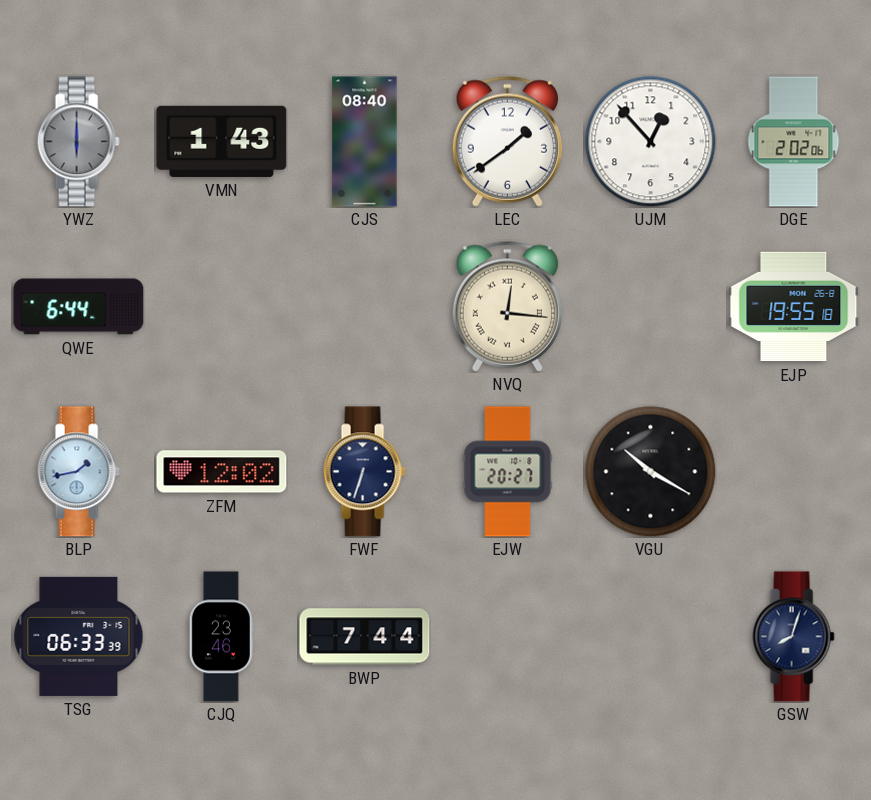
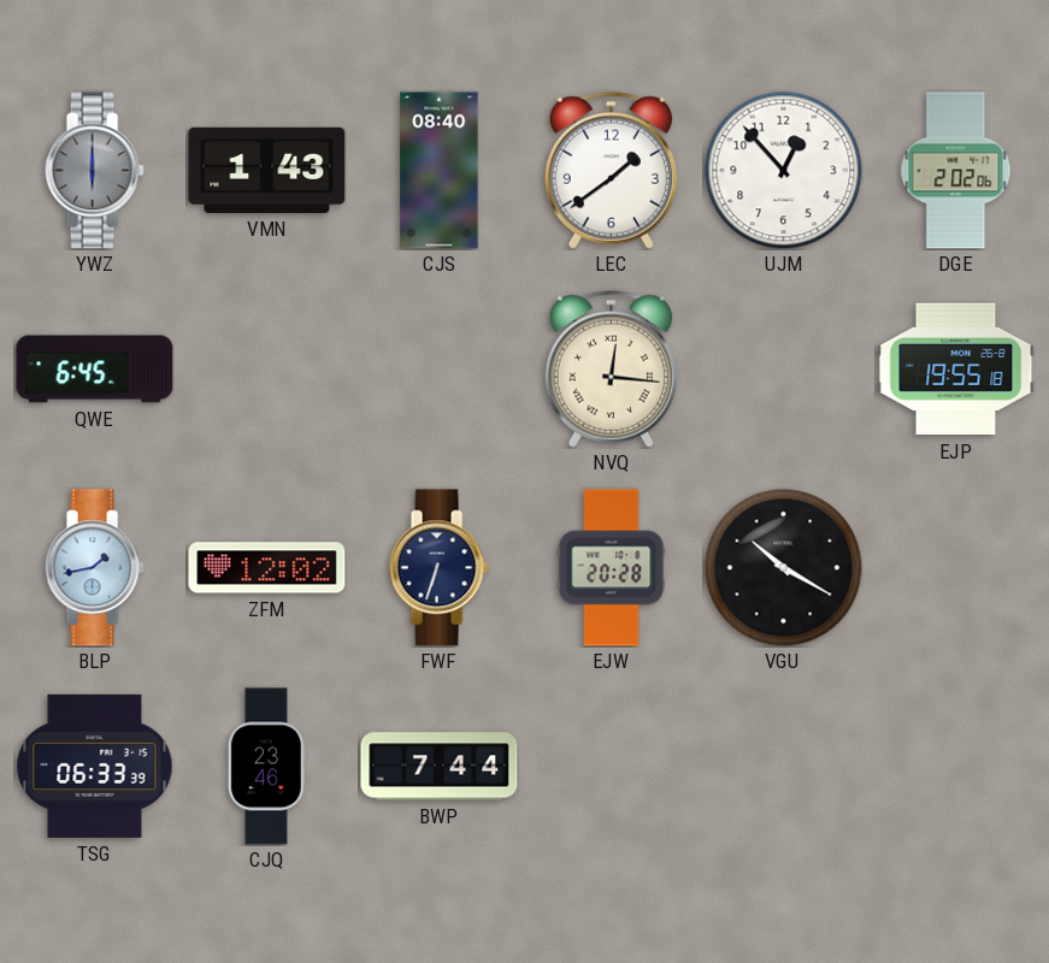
QWE: 6:44 -> 6:45 (95, 370)
EJW: 20:27 -> 20:28 (612, 568)
GSW: 8:03 -> none (793, 637)
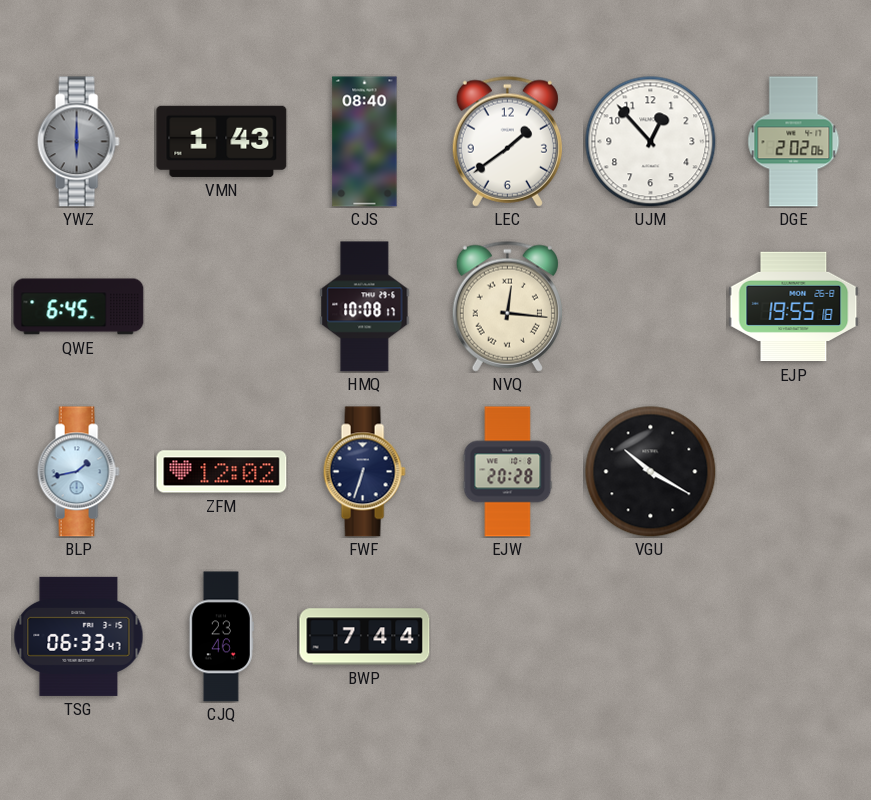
HMQ: none -> 10:08 (365, 307)
TSG: 06:33:39 -> 06:33:47 (79, 636)
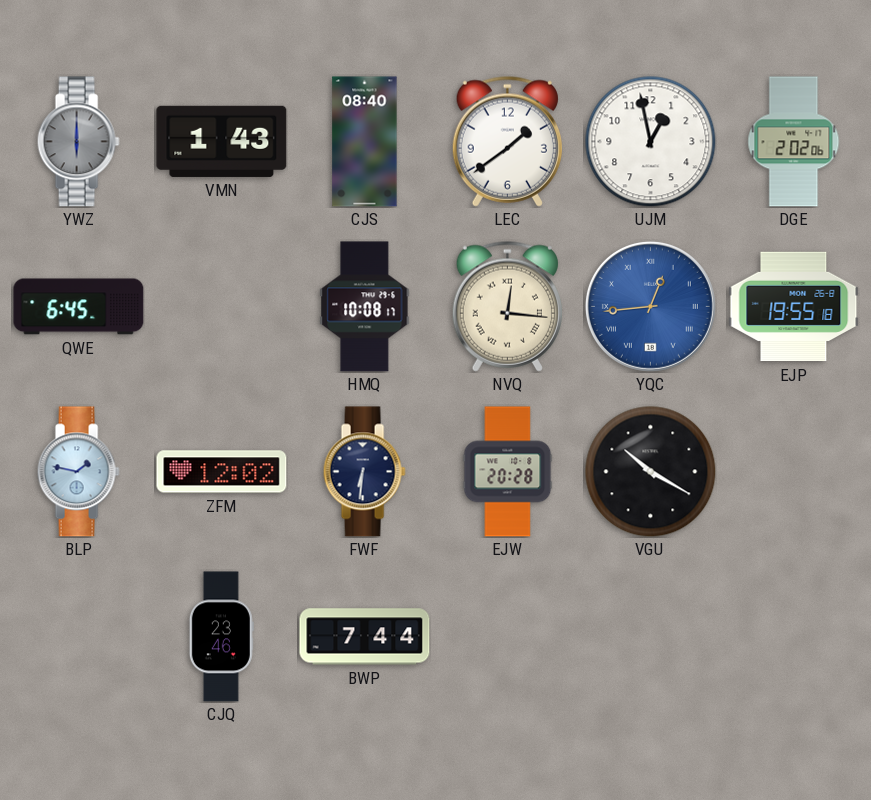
UJM: 12:53 -> 12:58 (651, 142)
YQC: none -> 12:44 (650, 306)
BLP: 1:43 -> 1:47 (78, 472)
FWF: 6:33 -> 6:31 (364, 472)
TSG: 06:33 -> none (79, 636)
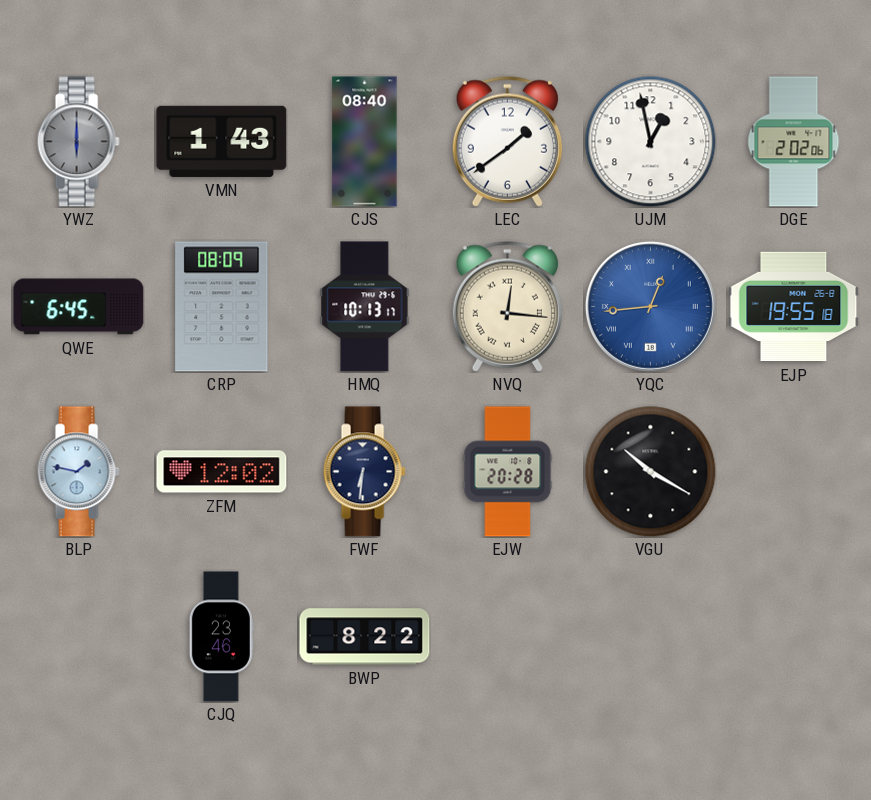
CRP: none -> 08:09 (222, 307)
HMQ: 10:08 -> 10:13 (365, 307)
BWP: 7:44 -> 8:22 (365, 637)
